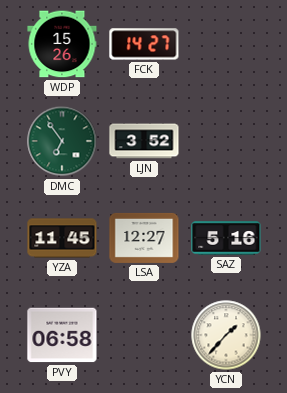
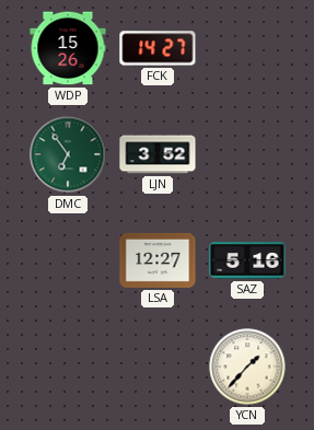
YZA: 11:45 -> none (62, 238)
PVY: 06:58 -> none (62, 335)
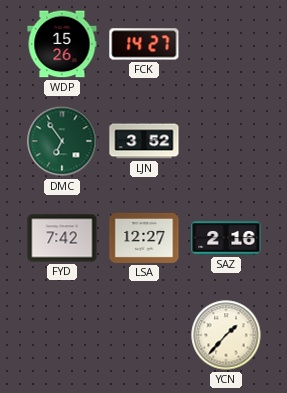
FYD: none -> 7:42 (62, 238)
SAZ: 5:16 -> 2:16 (226, 238)
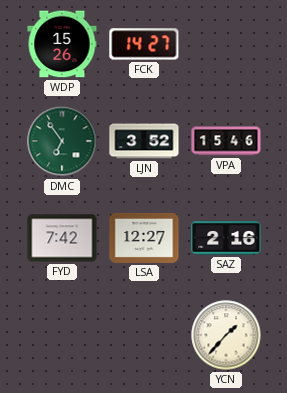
VPA: none -> 15:46 (226, 141)
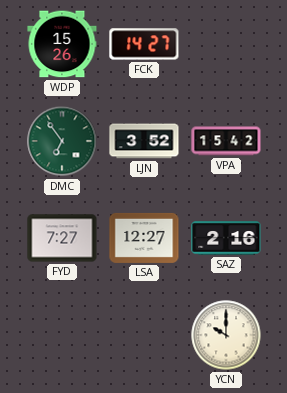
VPA: 15:46 -> 15:42 (226, 141)
FYD: 7:42 -> 7:27 (62, 238)
YCN: 1:37 -> 10:00 (226, 335)
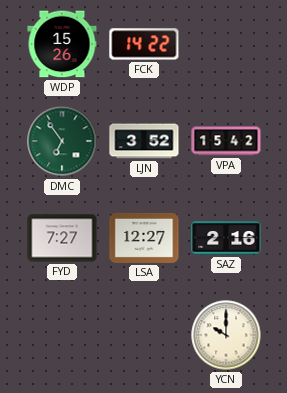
FCK: 14:27 -> 14:22 (144, 44)
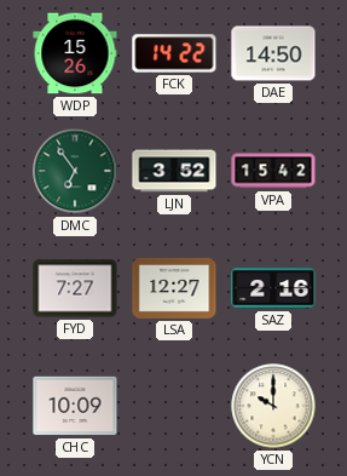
DAE: none -> 14:50 (273, 53)
CHC: none -> 10:09 (75, 406)
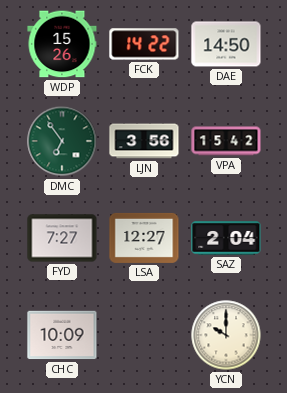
LJN: 3:52 -> 3:56 (144, 141)
SAZ: 2:16 -> 2:04 (226, 238)
